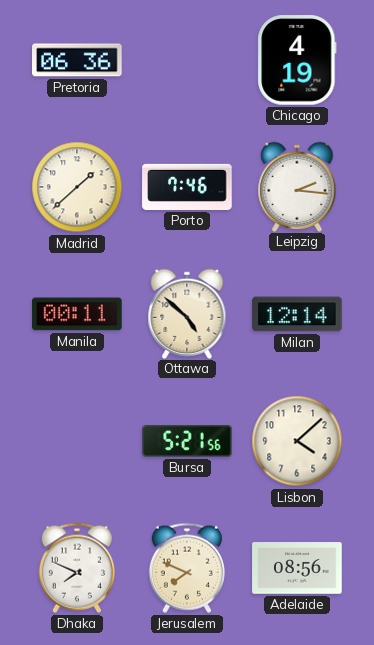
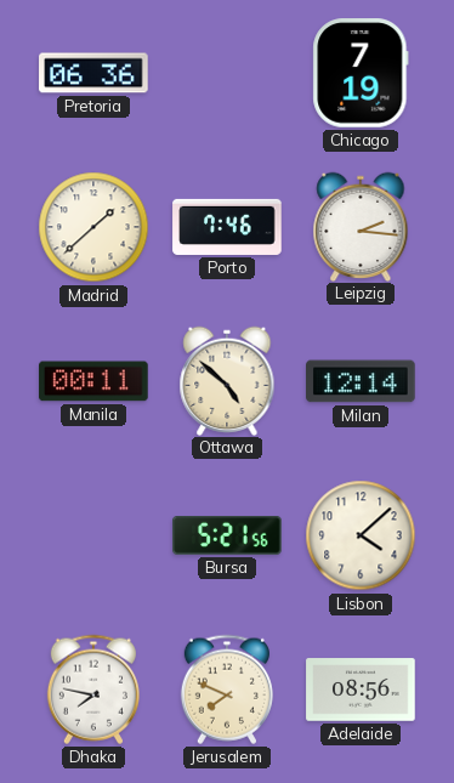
Chicago: 4:19 -> 7:19 (361, 73)
Dhaka: 7:49 -> 7:47 (93, 690)
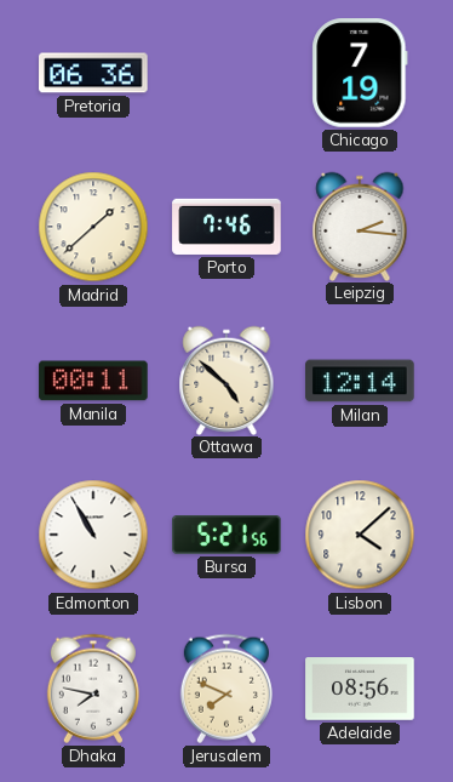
Edmonton: none -> 10:55 (93, 535)
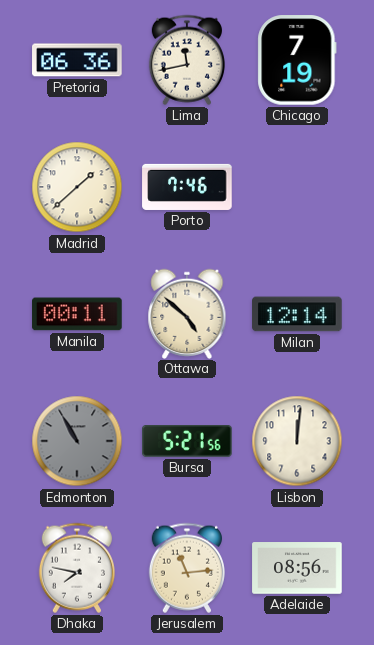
Lima: none -> 11:43 (187, 60)
Leipzig: 2:16 -> none (360, 226)
Edmonton dial: white -> grey (77, 441)
Lisbon: 4:08 -> 12:01 (297, 441)
Jerusalem: 7:49 -> 11:14 (187, 568)
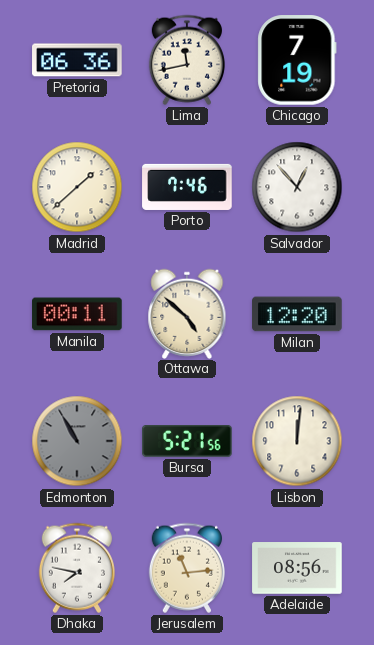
Salvador: none -> 12:53 (297, 187)
Milan: 12:14 -> 12:20 (297, 314)
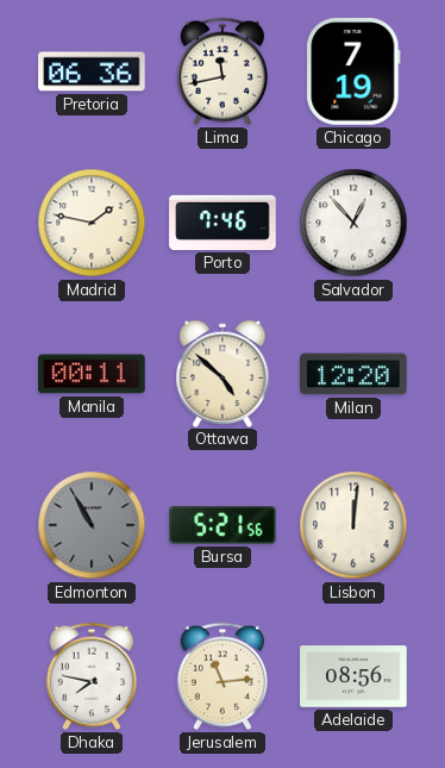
Madrid: 1:38 -> 1:47 (92, 223)
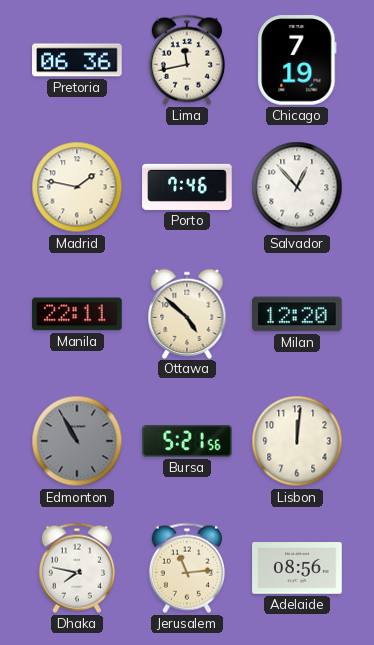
Manila: 00:11 -> 22:11 (77, 314)
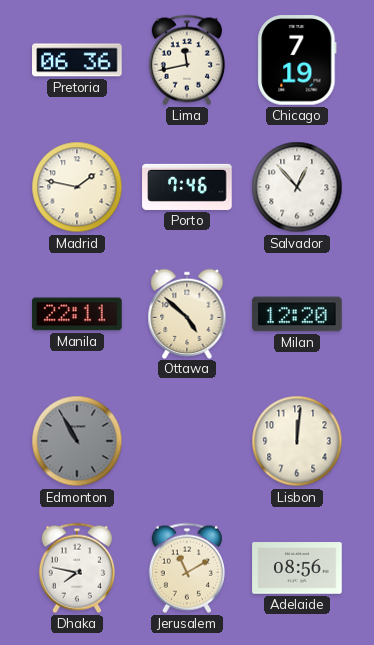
Bursa: 5:21 -> none (187, 442)
Jerusalem: 11:14 -> 11:10 (187, 568)
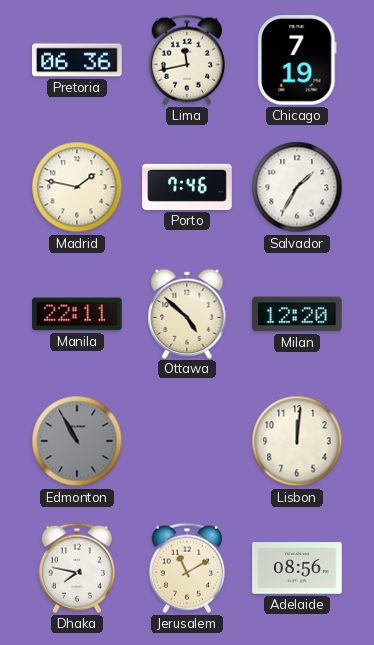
Salvador: 12:53 -> 1:35 (297, 187)
